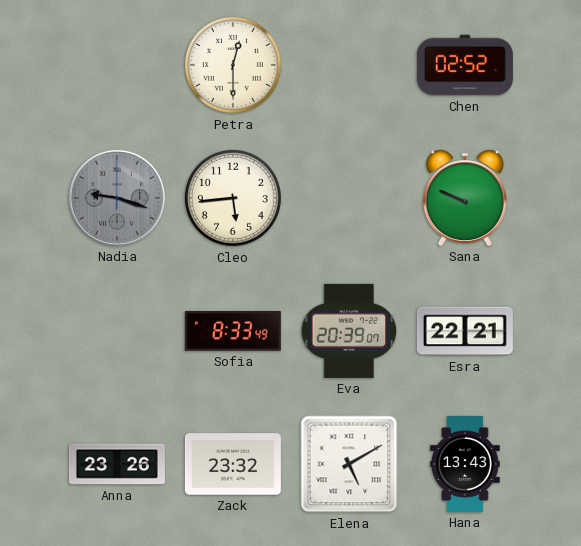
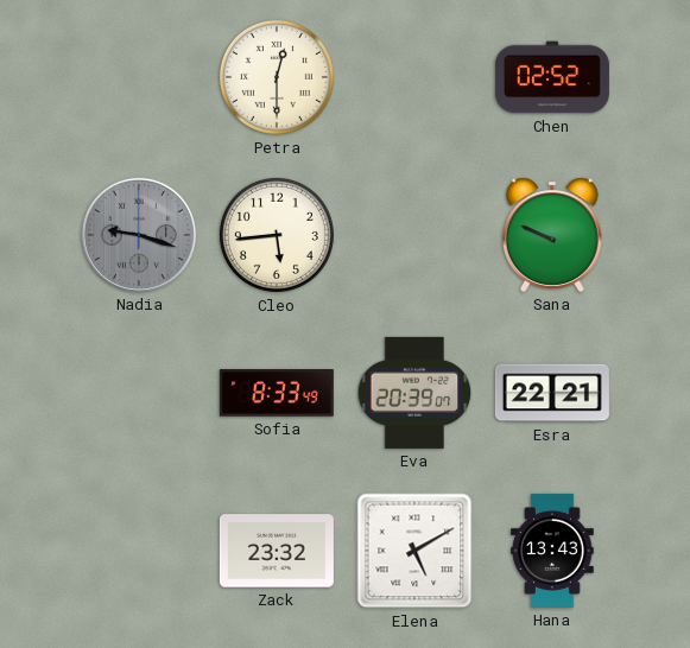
Anna: 23:26 -> none (117, 464)
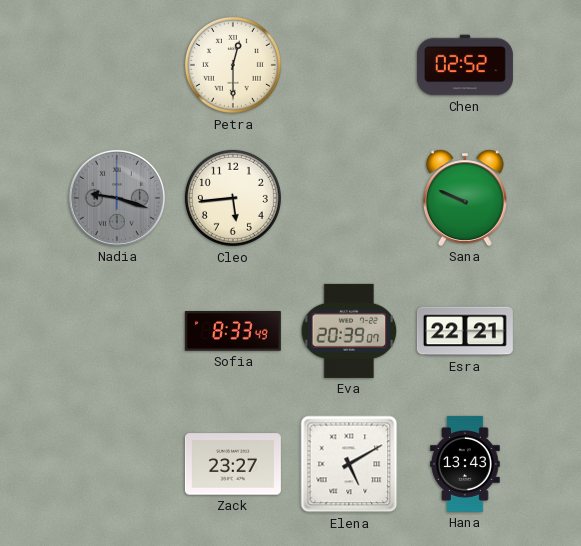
Zack: 23:32 -> 23:27 (233, 464)
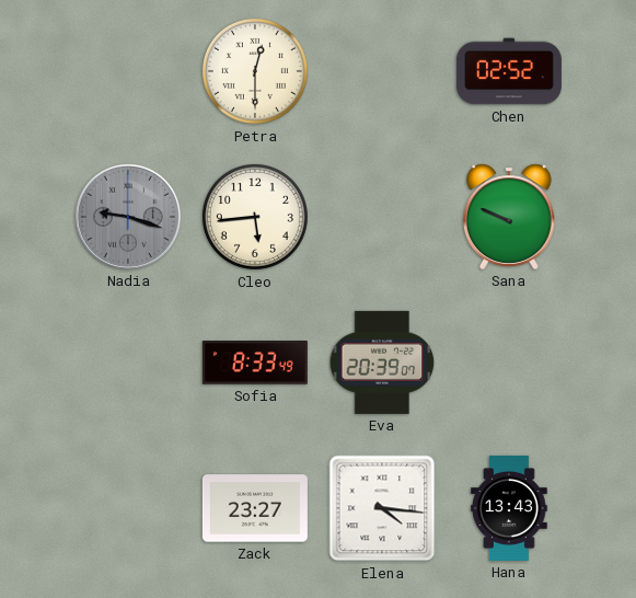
Esra: 22:21 -> none (465, 331)
Elena: 5:10 -> 4:16 (382, 508)
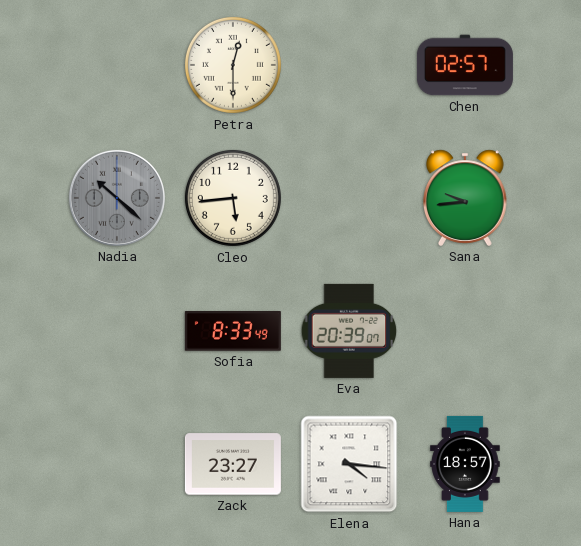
Chen: 02:52 -> 02:57 (465, 65)
Nadia: 9:18 -> 10:22 (117, 198)
Sana: 9:49 -> 9:44 (466, 198)
Hana: 13:43 -> 18:57 (465, 464)
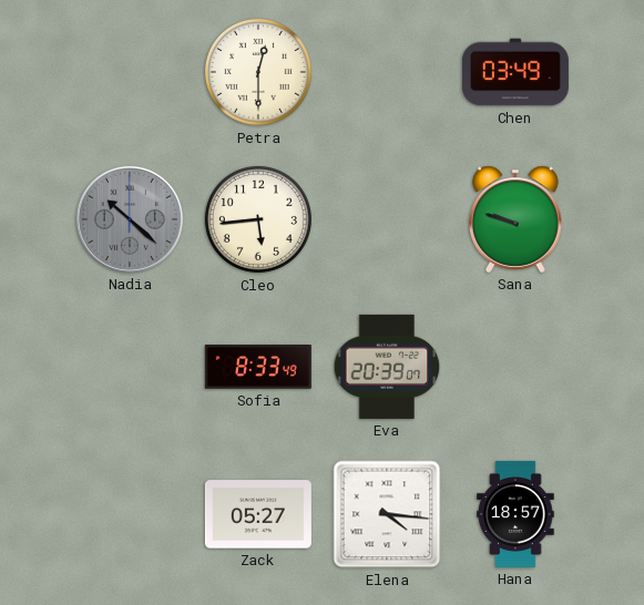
Chen: 02:57 -> 03:49 (515, 72)
Sana: 9:44 -> 9:48 (517, 219)
Zack: 23:27 -> 05:27 (258, 514)
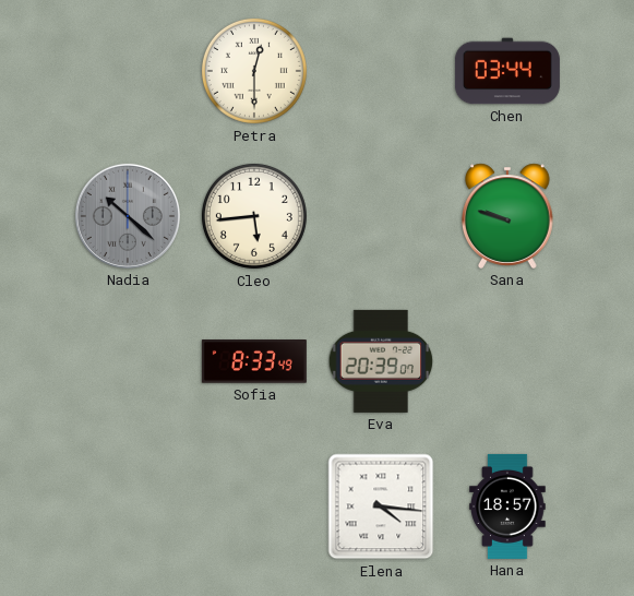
Chen: 03:49 -> 03:44 (507, 71)
Zack: 05:27 -> none (258, 514)
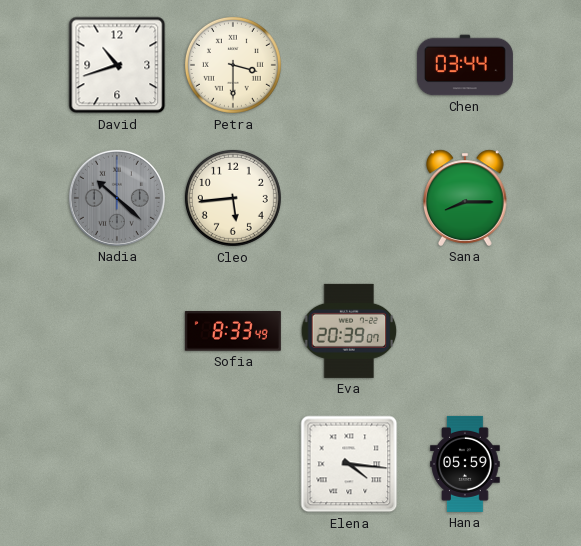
David: none -> 10:42 (117, 65)
Petra: 12:30 -> 3:30 (233, 65)
Sana: 9:48 -> 8:15 (466, 198)
Hana: 18:57 -> 05:59 (465, 464)
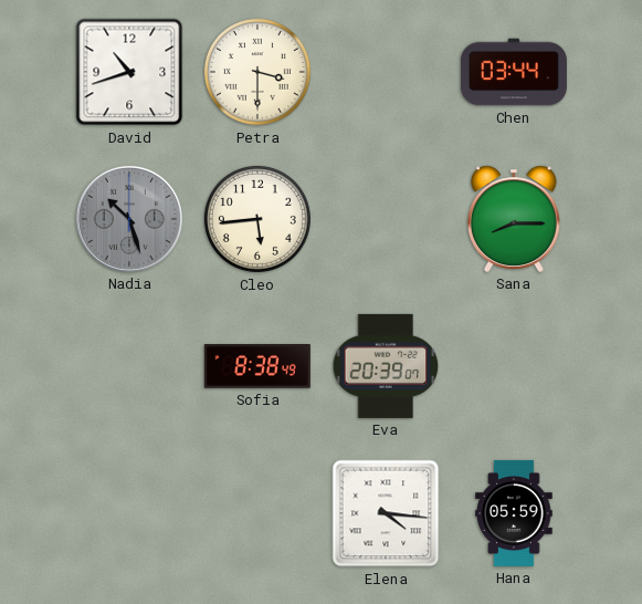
Nadia: 10:22 -> 10:27 (129, 219)
Sofia: 8:33 -> 8:38 (257, 366)
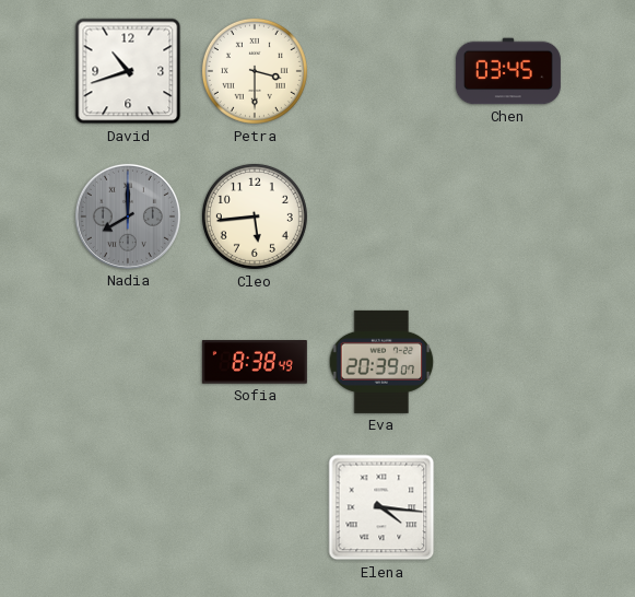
Chen: 03:44 -> 03:45 (508, 71)
Nadia: 10:27 -> 8:00 (128, 216)
Sana: 8:15 -> none (515, 219)
Hana: 05:59 -> none (514, 513)
